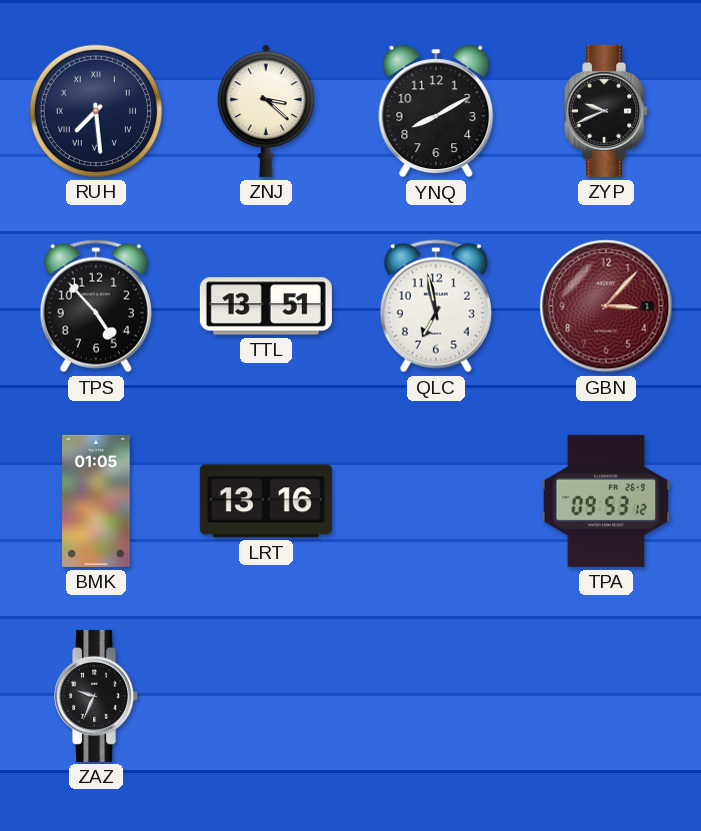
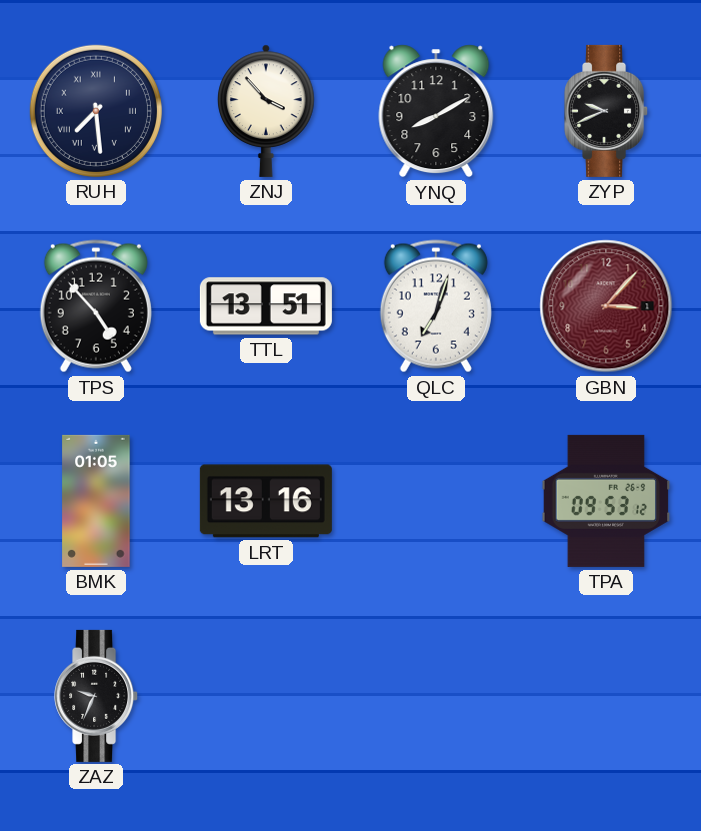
ZNJ: 3:22 -> 3:53 (266, 111)
QLC: 6:58 -> 7:03 (436, 306)
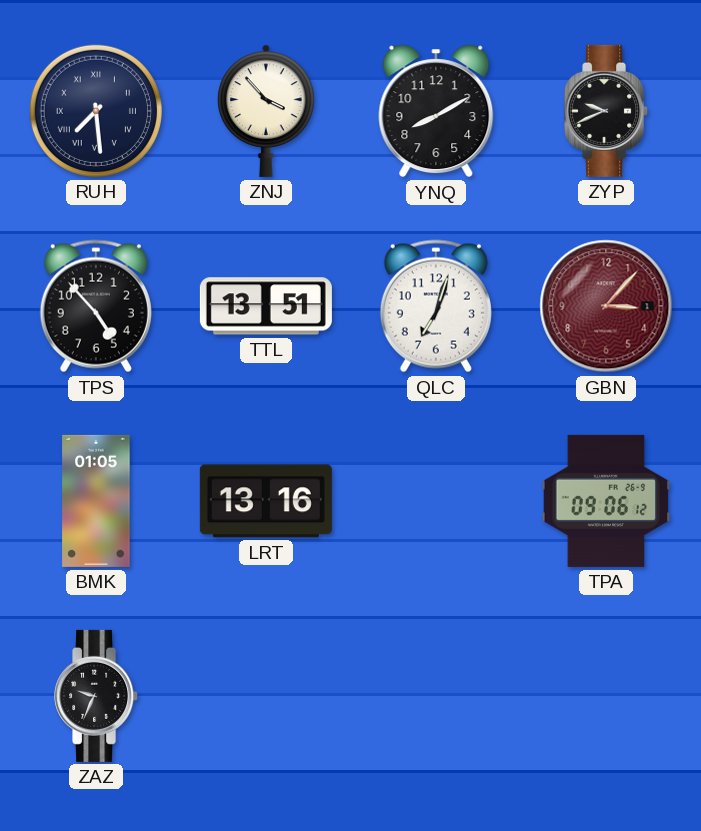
TPA: 09:53 -> 09:06 (606, 501)
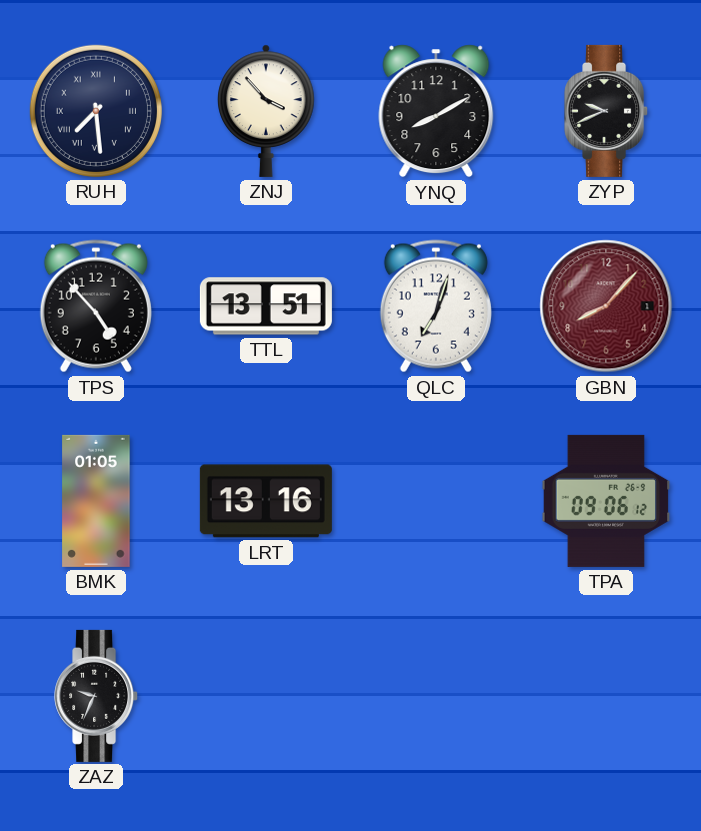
GBN: 3:07 -> 8:07 (606, 306)
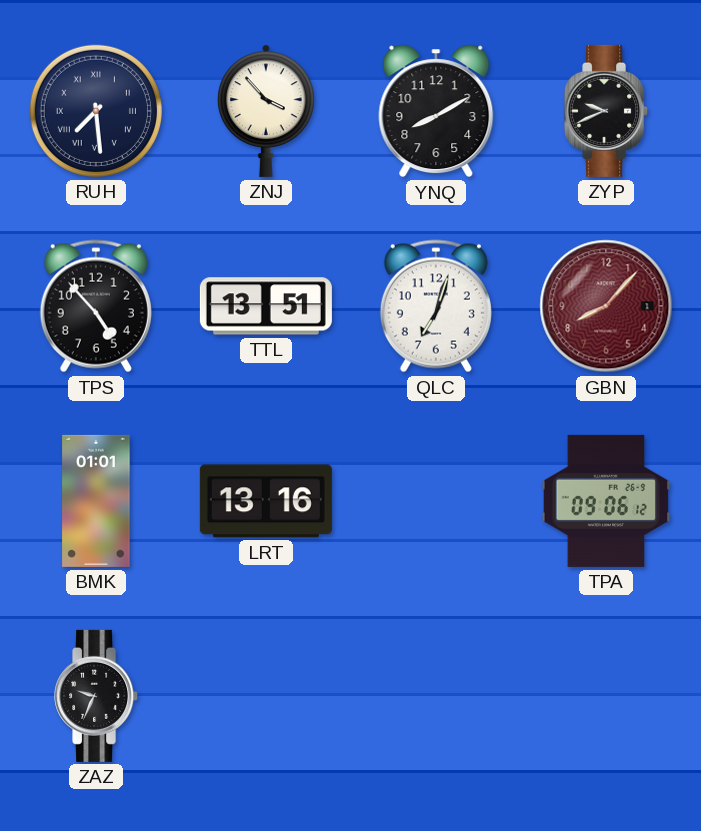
BMK: 01:05 -> 01:01 (96, 501)
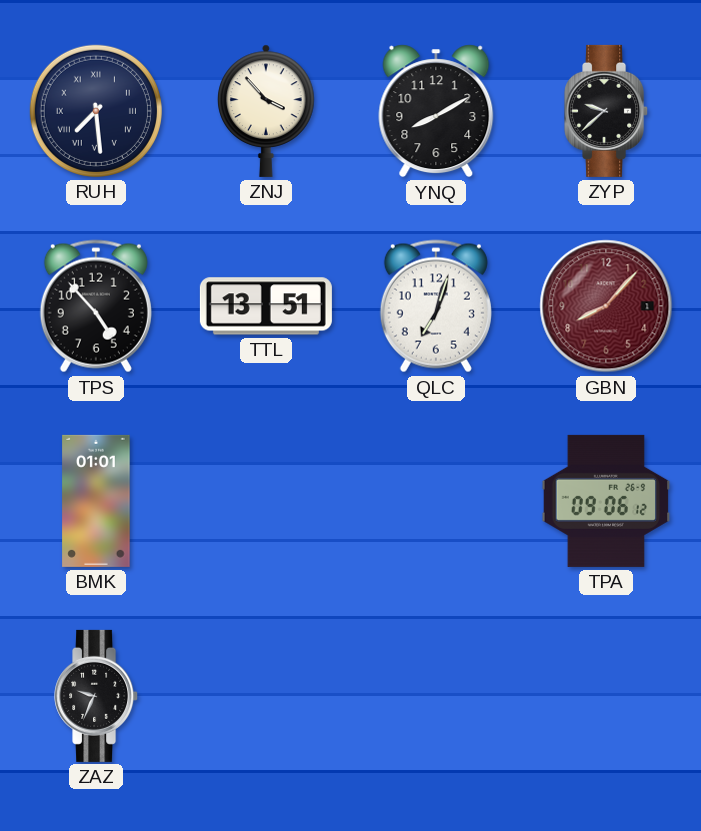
ZYP: 9:41 -> 9:38 (607, 111)
LRT: 13:16 -> none (266, 501)
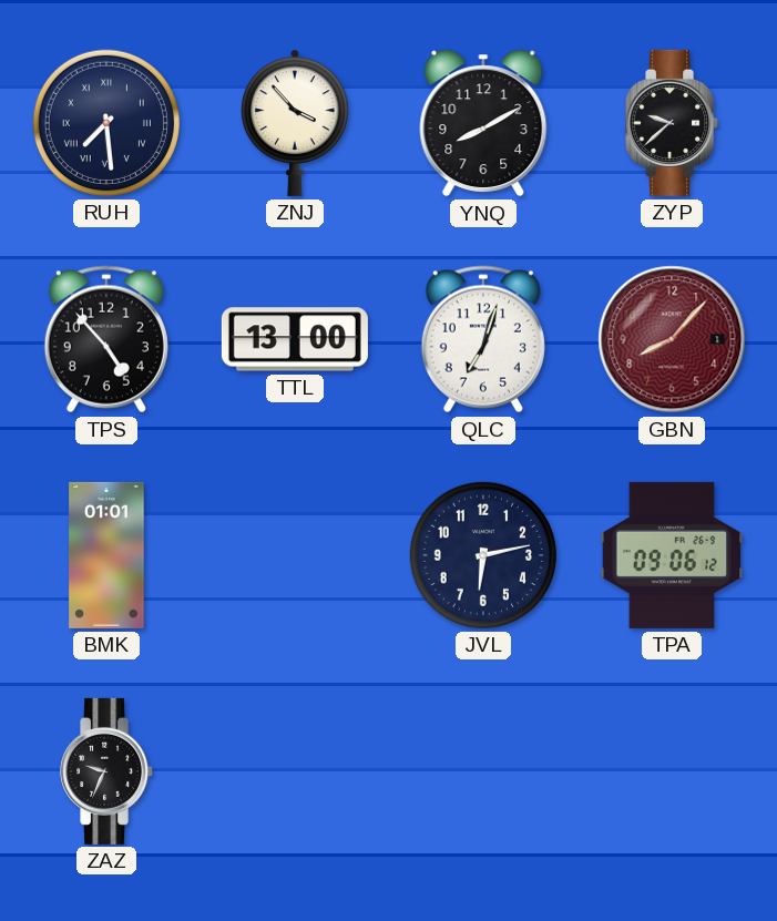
TTL: 13:51 -> 13:00 (295, 339)
JVL: none -> 6:13 (483, 555)
